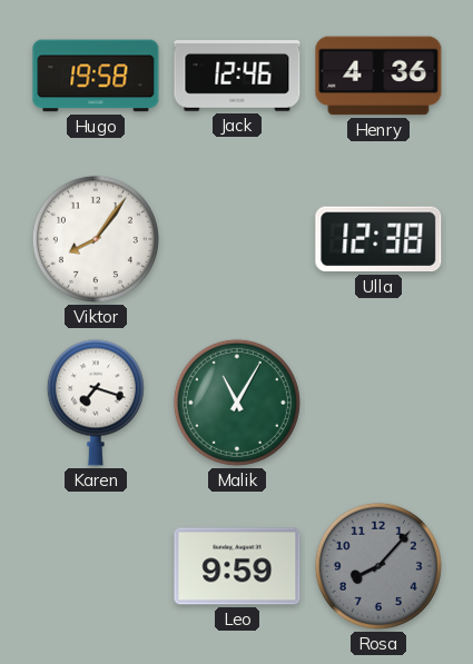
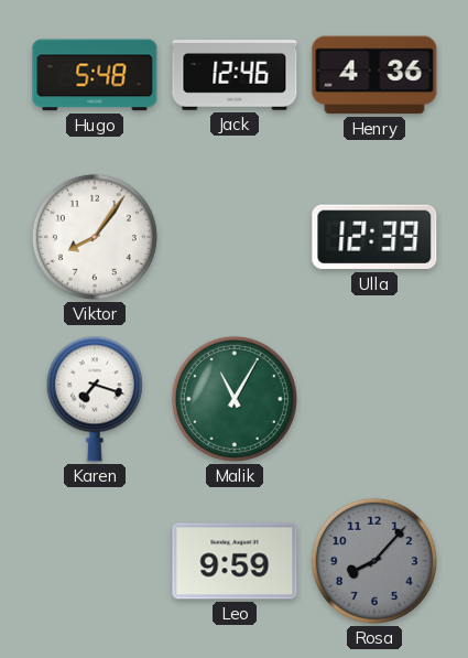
Hugo: 19:58 -> 5:48 (95, 75)
Ulla: 12:38 -> 12:39 (374, 237)
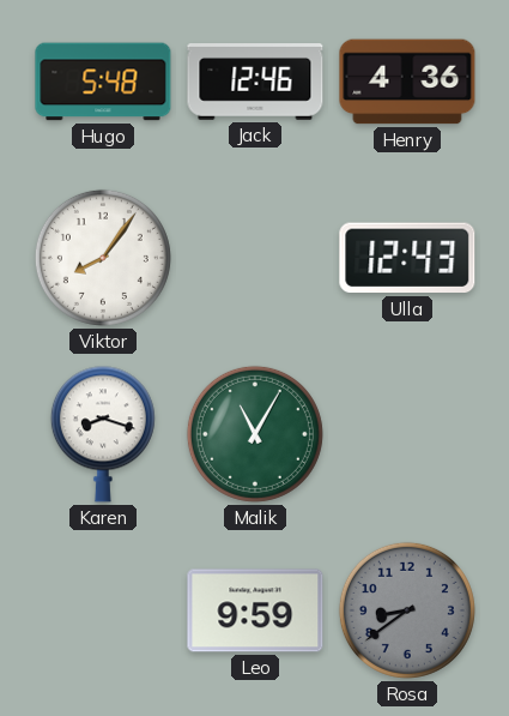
Ulla: 12:39 -> 12:43 (407, 258)
Karen: 7:18 -> 8:18 (103, 434)
Rosa: 8:07 -> 8:39 (407, 610)
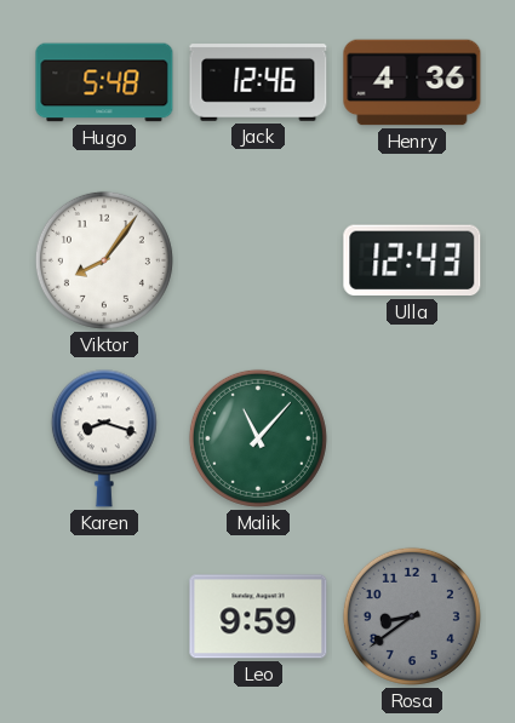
Malik: 11:05 -> 11:07 (258, 438)
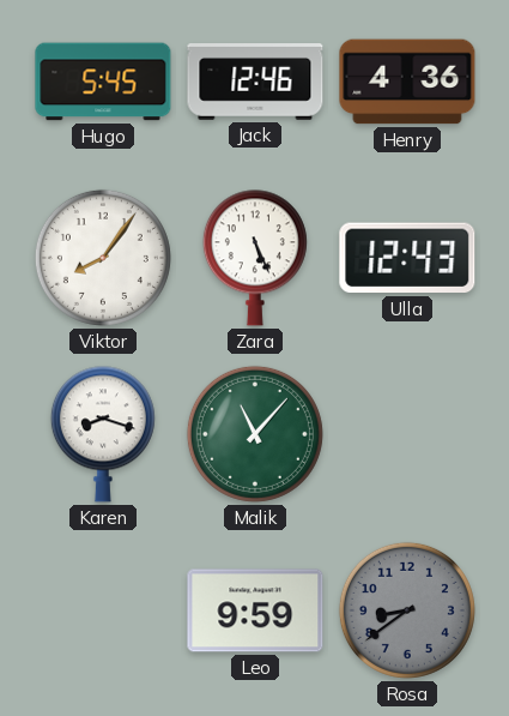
Hugo: 5:48 -> 5:45 (103, 82)
Zara: none -> 5:26 (255, 258)
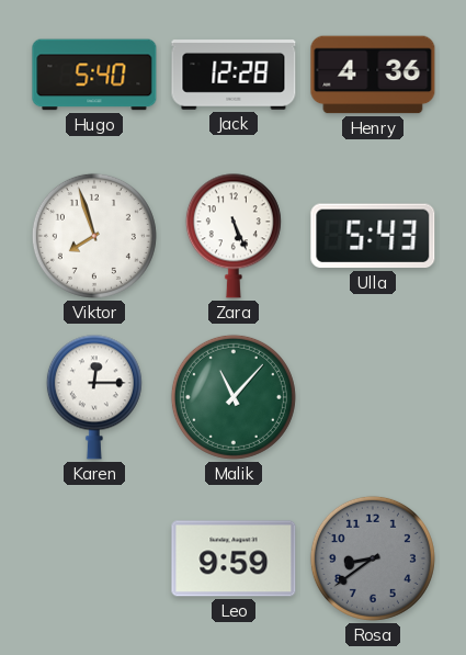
Hugo: 5:45 -> 5:40 (94, 75)
Jack: 12:46 -> 12:28 (234, 75)
Viktor: 8:06 -> 7:57 (94, 236)
Ulla: 12:43 -> 5:43 (373, 236)
Karen: 8:18 -> 12:15 (94, 397)
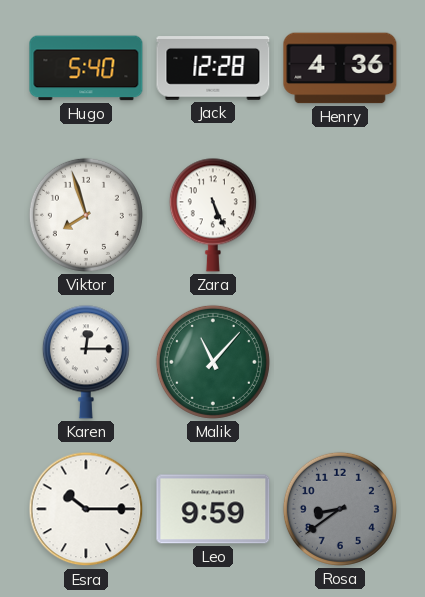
Ulla: 5:43 -> none (373, 236)
Esra: none -> 10:15 (86, 509)
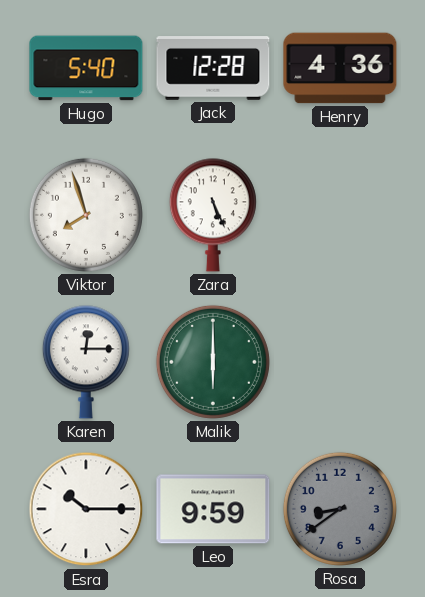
Malik: 11:07 -> 6:00 (213, 362)
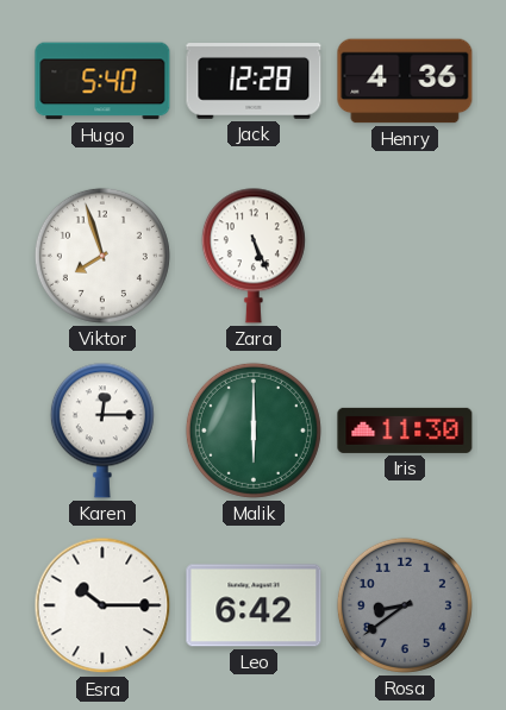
Iris: none -> 11:30 (405, 431)
Leo: 9:59 -> 6:42 (254, 605)
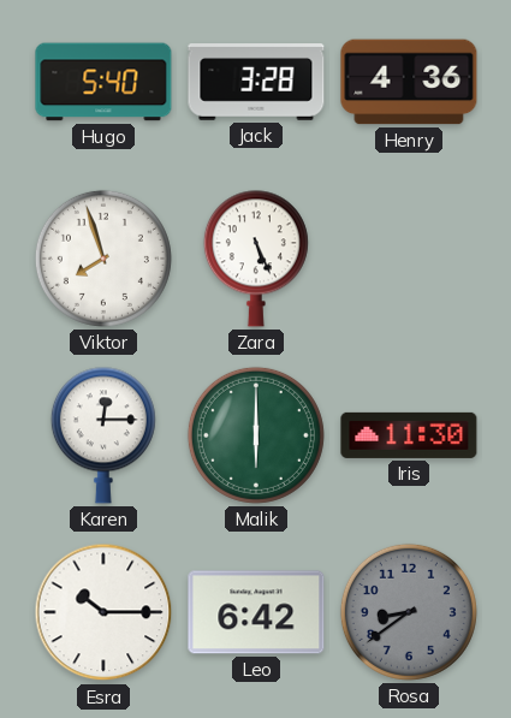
Jack: 12:28 -> 3:28 (256, 82)
